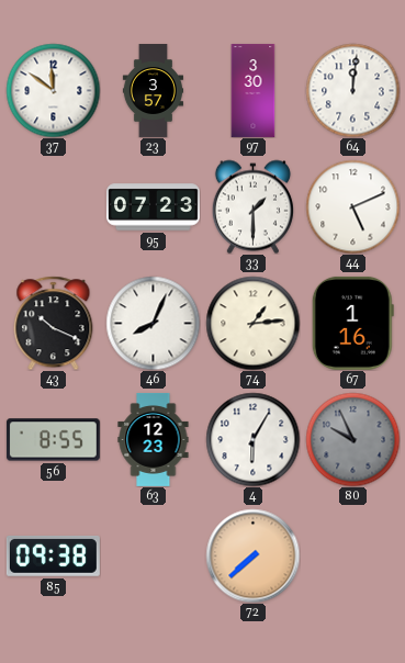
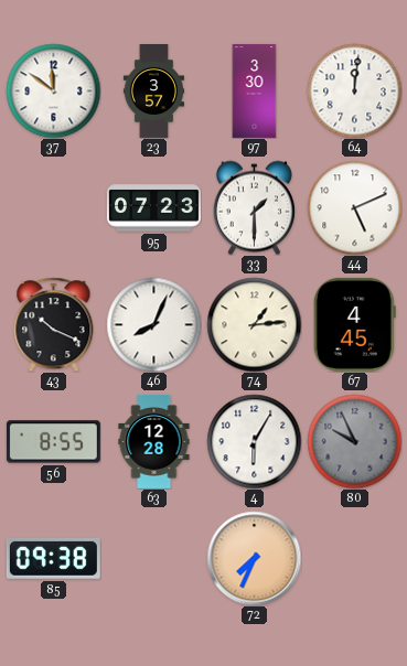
67: 1:16 -> 4:45 (354, 324)
63: 12:23 -> 12:28 (154, 441)
72: 7:38 -> 7:34 (254, 558)
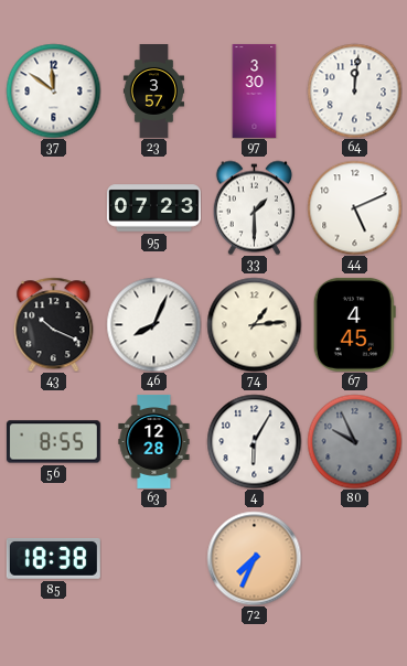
85: 09:38 -> 18:38 (53, 559)
